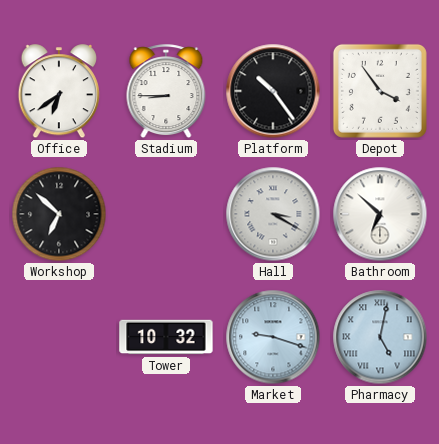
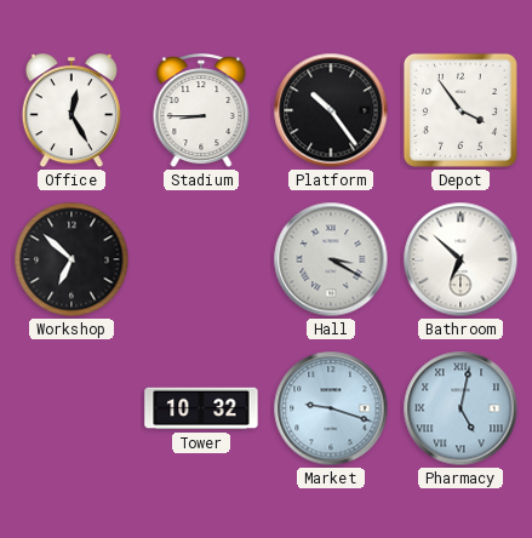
Office: 6:39 -> 12:25 (71, 111)
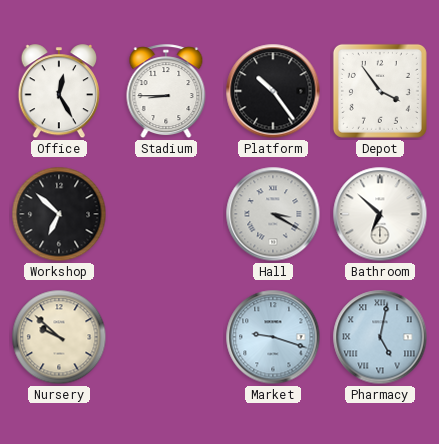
Nursery: none -> 9:52 (59, 337)
Tower: 10:32 -> none (201, 408)
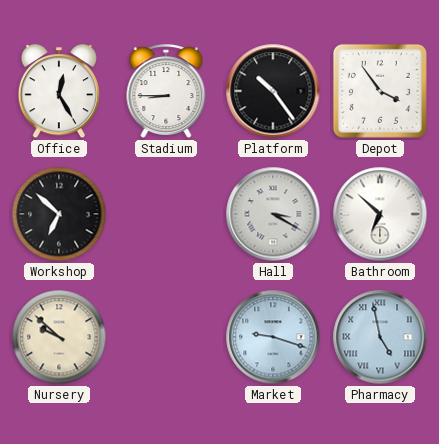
Pharmacy: 5:02 -> 4:58 (380, 337)
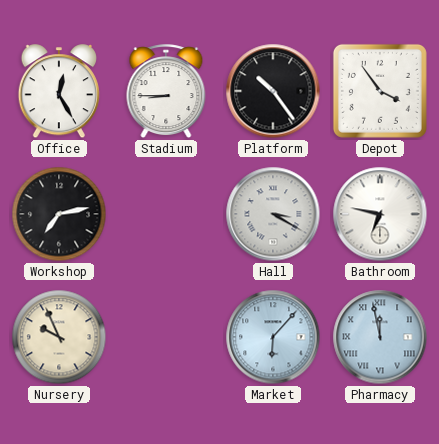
Workshop: 6:52 -> 7:13 (59, 214)
Bathroom: 6:52 -> 6:47 (380, 214)
Nursery: 9:52 -> 9:56 (59, 337)
Market: 9:18 -> 6:07 (273, 337)
Pharmacy: 4:58 -> 11:58 (380, 337)
